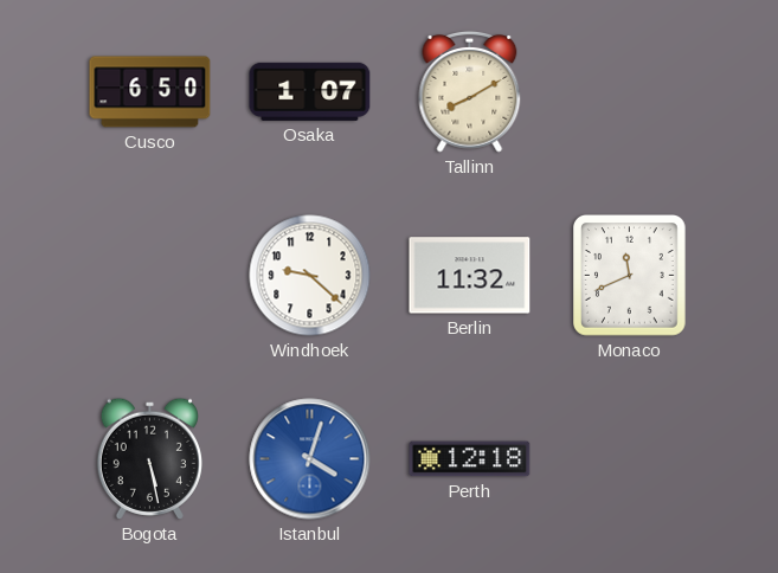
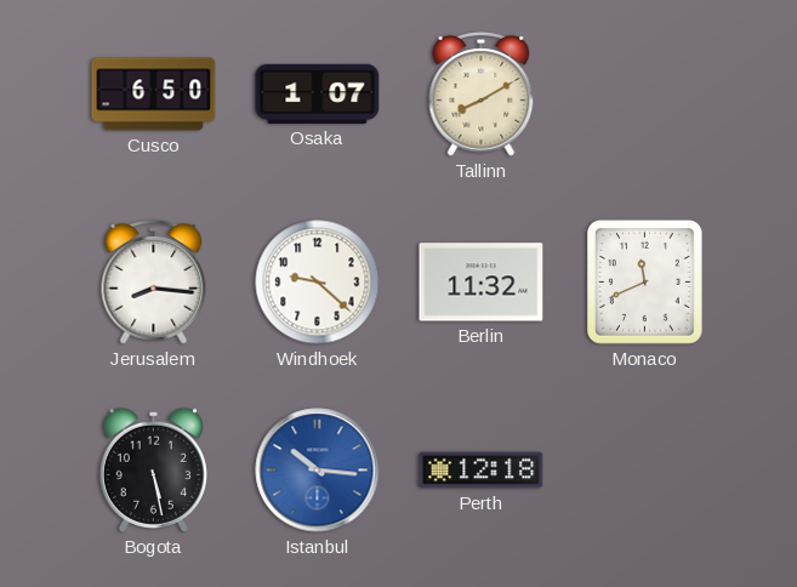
Jerusalem: none -> 8:16 (154, 281)
Istanbul: 4:03 -> 10:16 (318, 471)
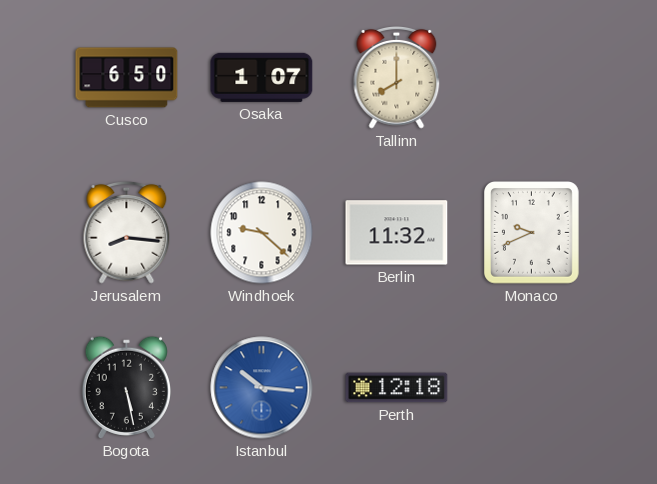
Tallinn: 8:10 -> 8:00 (397, 77)
Monaco: 11:41 -> 9:41 (532, 233)
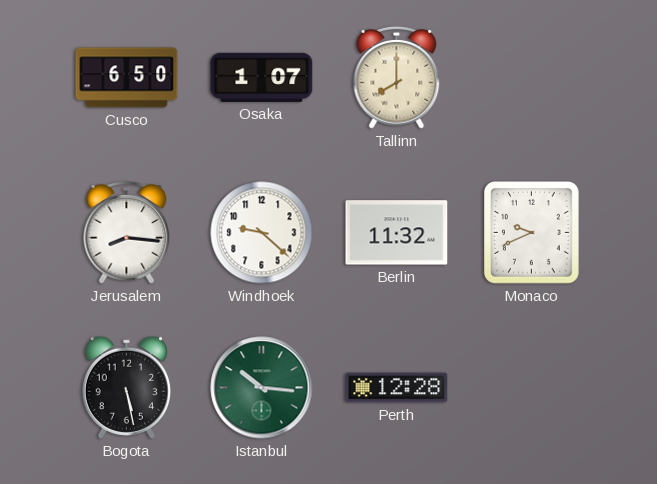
Istanbul dial: blue -> green (262, 388)
Perth: 12:18 -> 12:28 (397, 388)
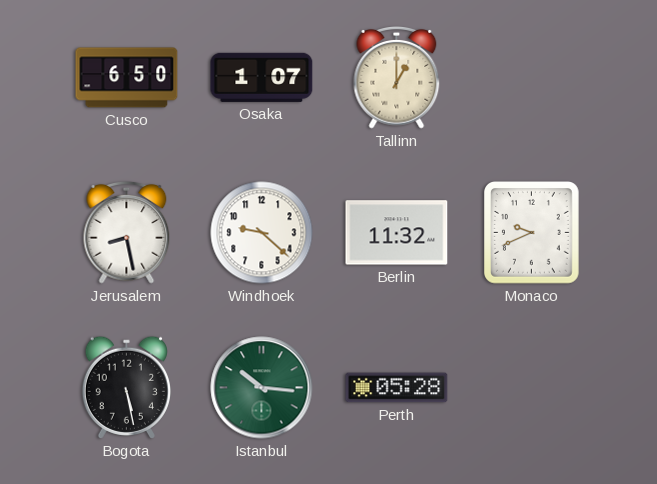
Tallinn: 8:00 -> 1:00 (397, 77)
Jerusalem: 8:16 -> 8:28 (127, 232)
Perth: 12:28 -> 05:28 (397, 388)
